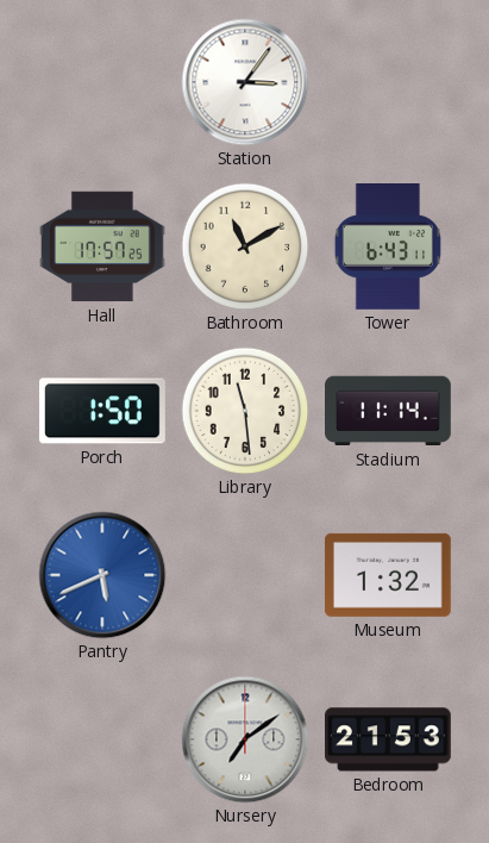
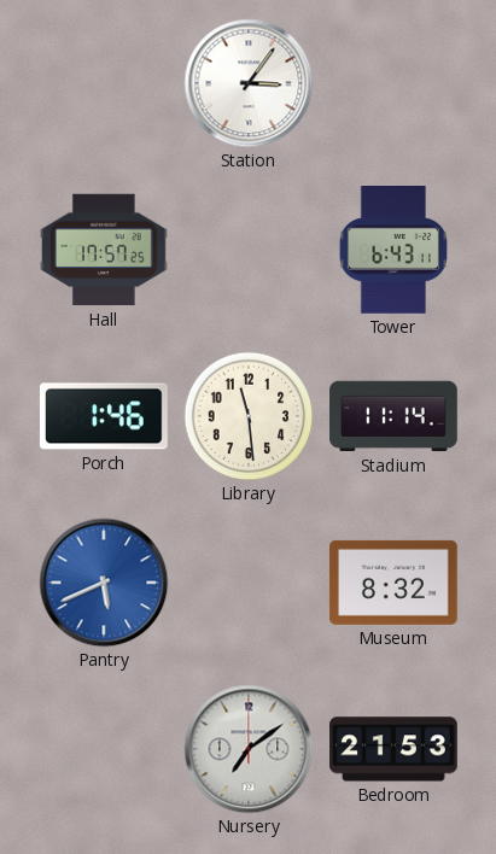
Bathroom: 11:10 -> none (245, 246)
Porch: 1:50 -> 1:46 (104, 416)
Museum: 1:32 -> 8:32 (393, 583)
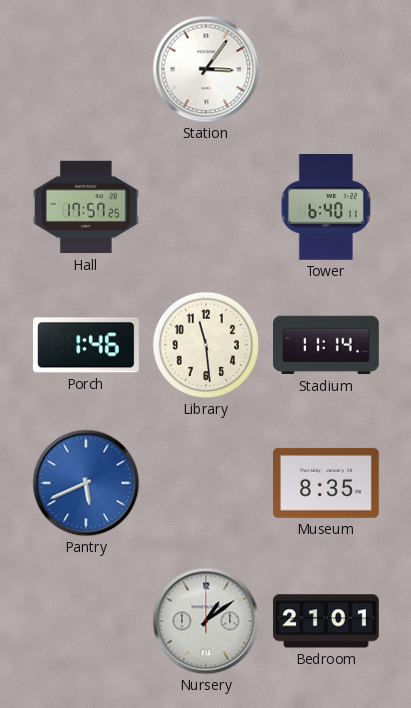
Tower: 6:43 -> 6:40 (326, 208)
Museum: 8:32 -> 8:35 (326, 483)
Nursery: 7:09 -> 1:09 (206, 621)
Bedroom: 21:53 -> 21:01 (327, 621)
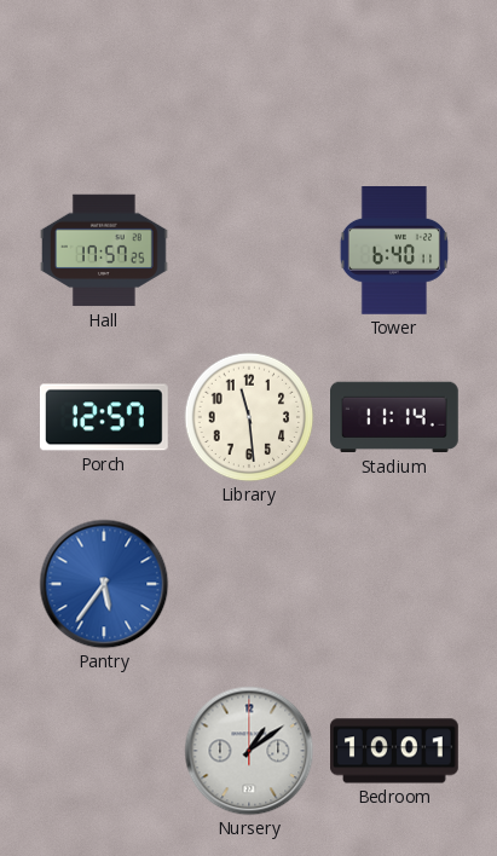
Station: 3:06 -> none (206, 69)
Porch: 1:46 -> 12:57 (104, 417)
Pantry: 5:41 -> 5:36 (104, 584)
Museum: 8:35 -> none (326, 483)
Bedroom: 21:01 -> 10:01 (395, 751)
